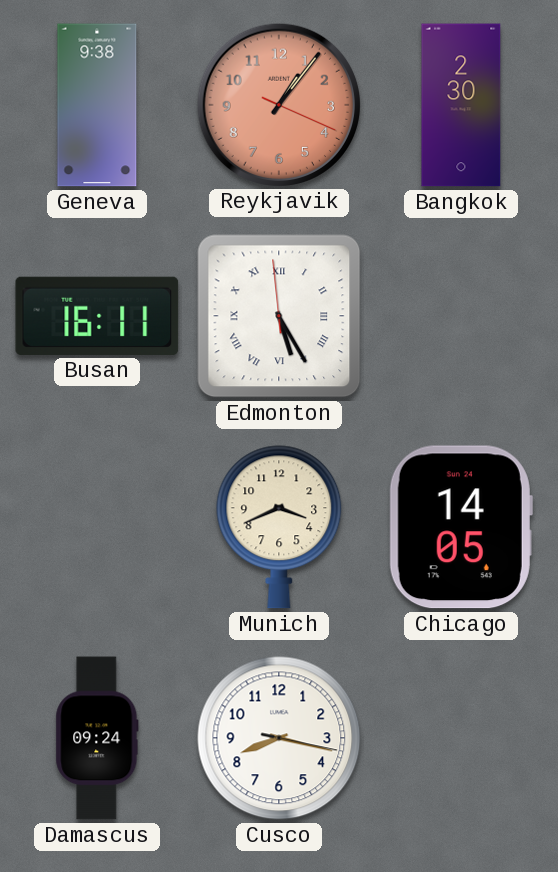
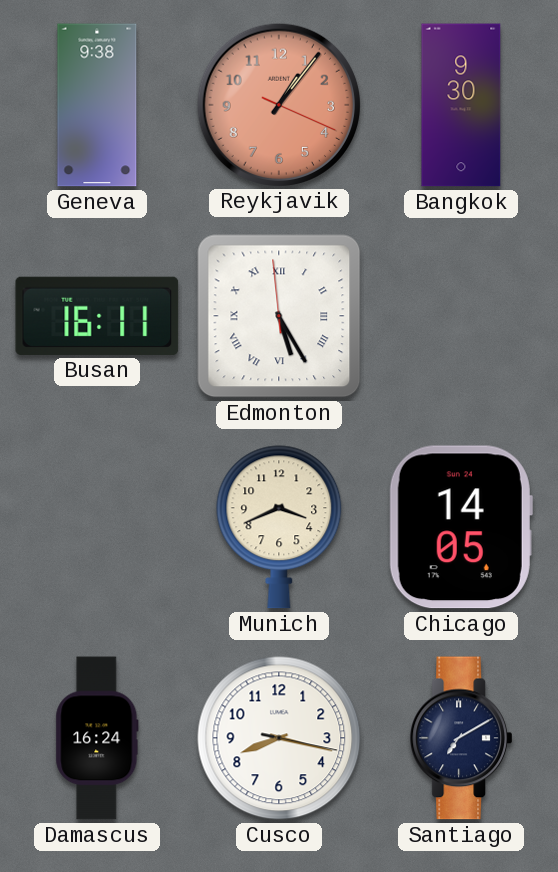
Bangkok: 2:30 -> 9:30 (461, 105)
Damascus: 09:24 -> 16:24 (97, 738)
Santiago: none -> 7:10 (460, 738)
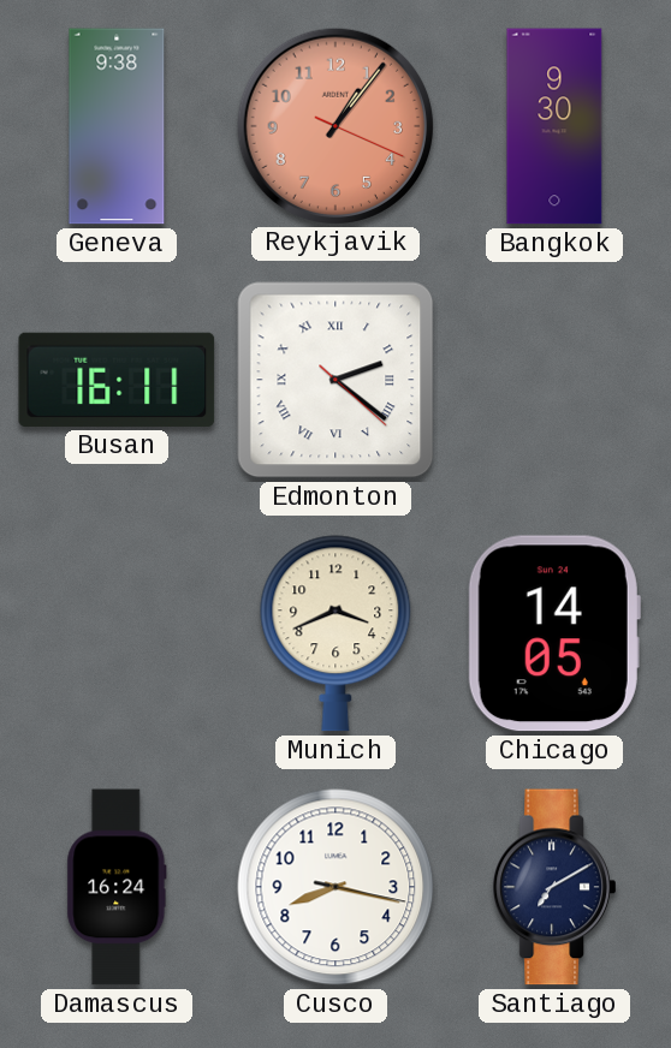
Edmonton: 5:24 -> 2:21 (335, 380)
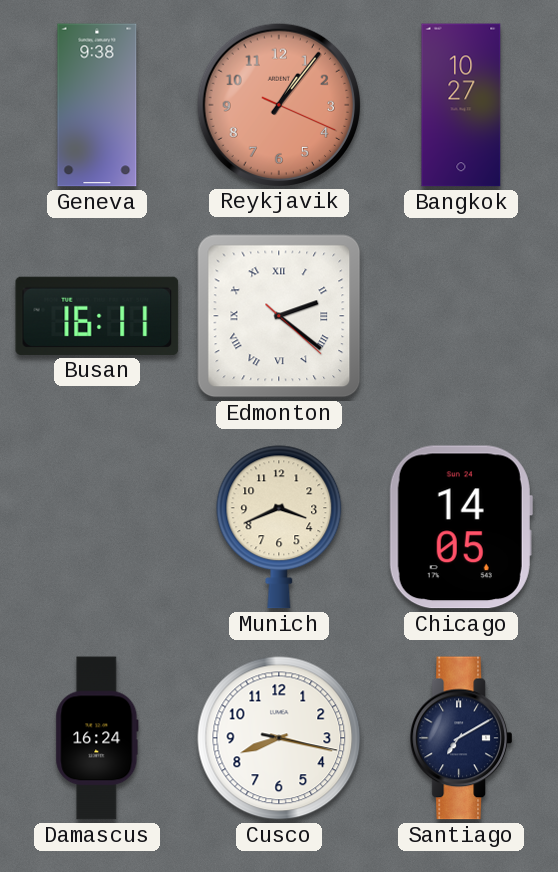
Bangkok: 9:30 -> 10:27 (461, 105)
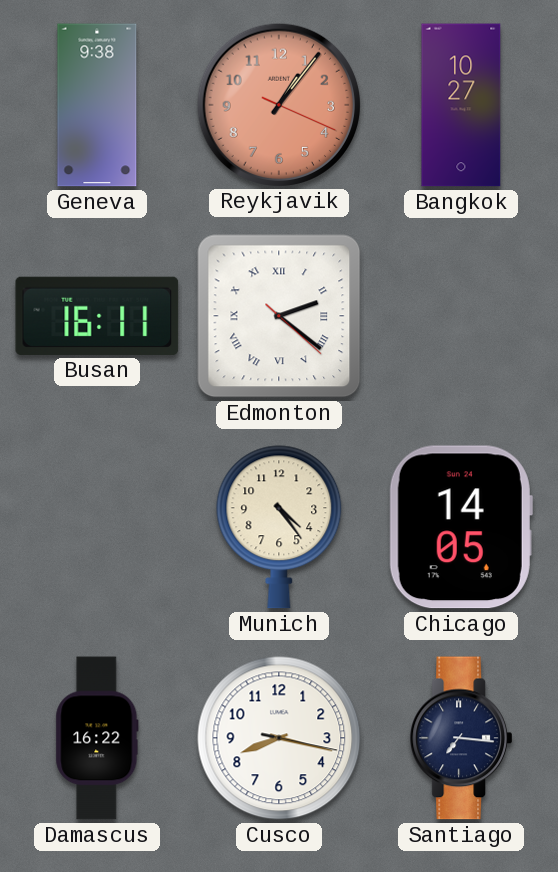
Munich: 3:41 -> 4:24 (279, 527)
Damascus: 16:24 -> 16:22 (97, 738)
Santiago: 7:10 -> 7:16 (460, 738)
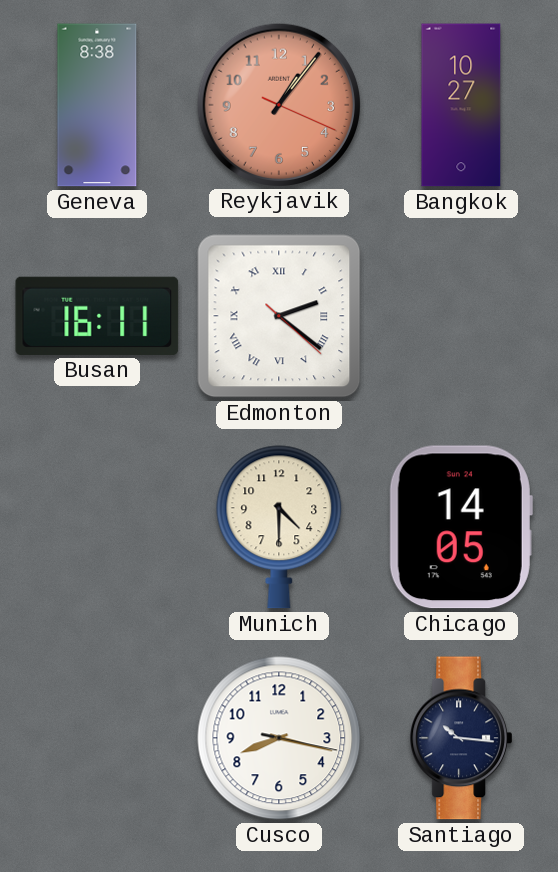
Geneva: 9:38 -> 8:38 (97, 105)
Munich: 4:24 -> 4:30 (279, 527)
Damascus: 16:22 -> none (97, 738)
Santiago: 7:16 -> 10:16 (460, 738)
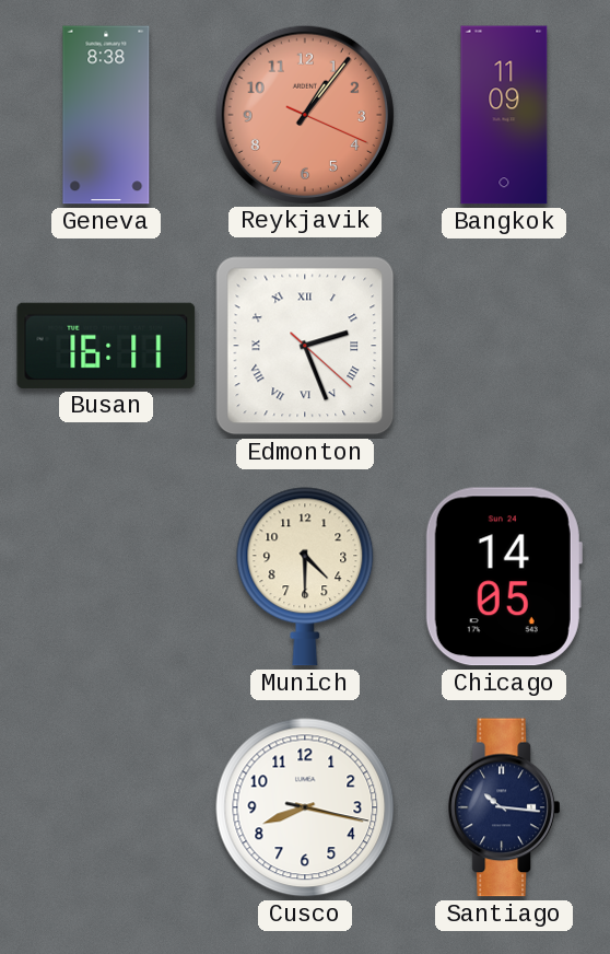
Bangkok: 10:27 -> 11:09 (504, 115)
Edmonton: 2:21 -> 2:26 (305, 346)
